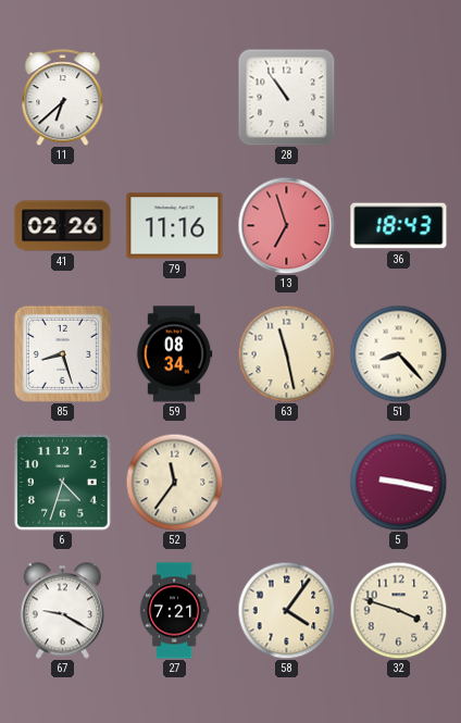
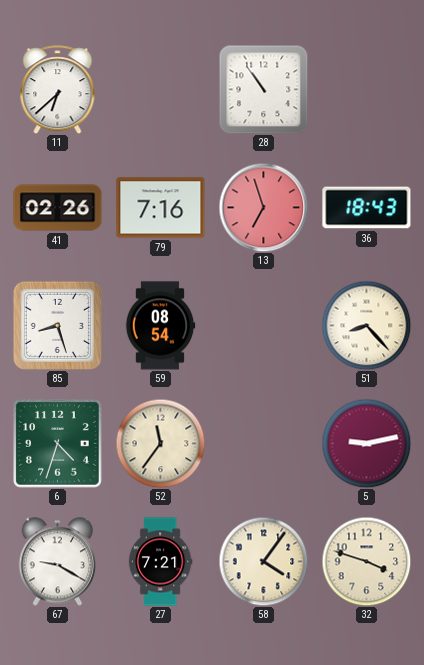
79: 11:16 -> 7:16 (161, 208)
59: 08:34 -> 08:54 (160, 326)
63: 11:28 -> none (286, 353)
5: 9:17 -> 9:13 (366, 443)
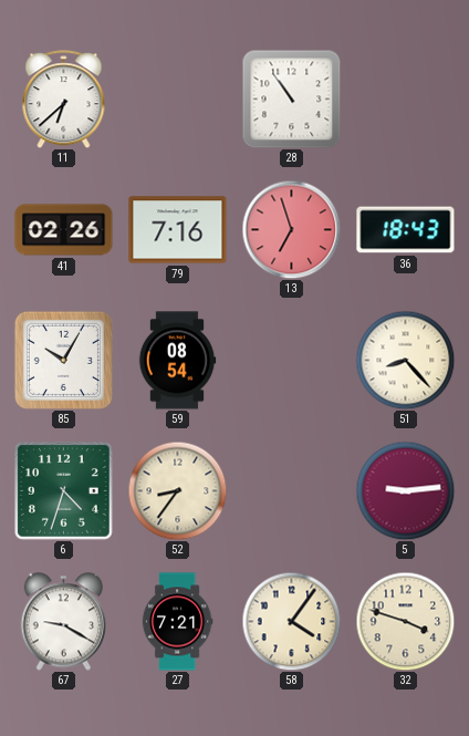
85: 8:27 -> 10:05 (63, 360)
52: 11:36 -> 8:36 (177, 490)
5: 9:13 -> 9:14 (405, 490)
